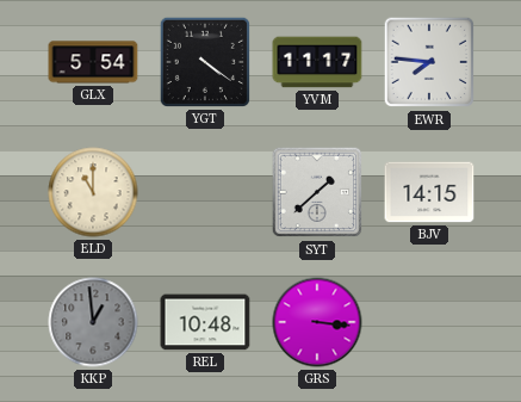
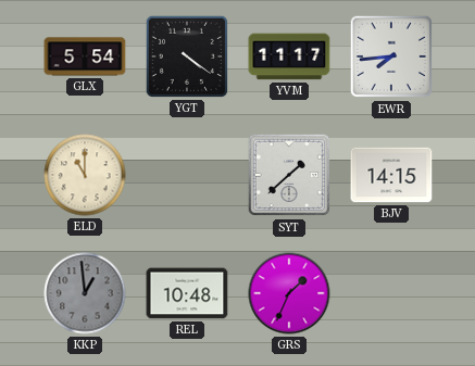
EWR: 7:46 -> 7:44 (391, 56)
GRS: 3:16 -> 1:34 (289, 293)
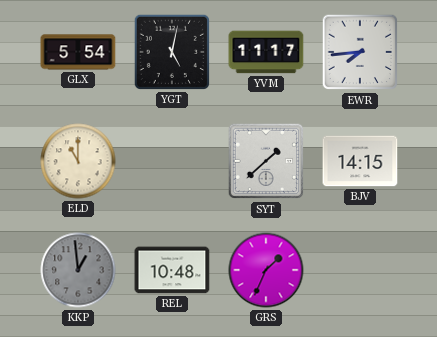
YGT: 4:21 -> 5:02 (172, 52)
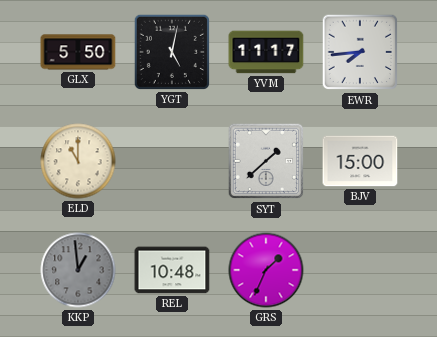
GLX: 5:54 -> 5:50 (78, 52)
BJV: 14:15 -> 15:00 (360, 161)
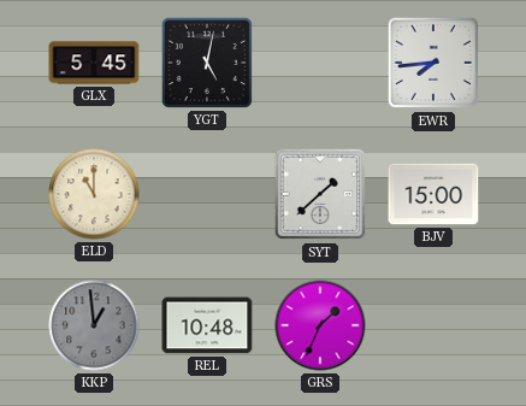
GLX: 5:50 -> 5:45 (94, 63)
YVM: 11:17 -> none (266, 52)
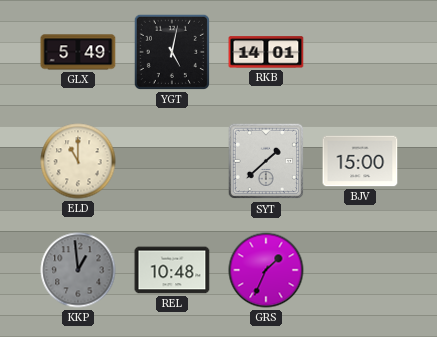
GLX: 5:45 -> 5:49 (78, 52)
RKB: none -> 14:01 (266, 52)
EWR: 7:44 -> none (433, 63)
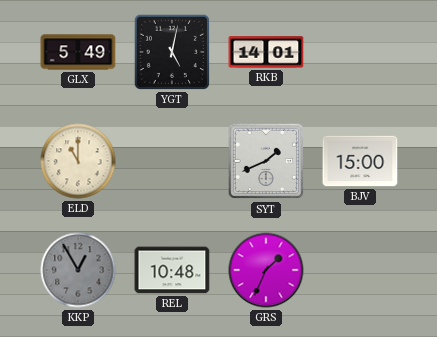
SYT: 1:38 -> 1:41 (266, 161)
KKP: 12:59 -> 12:55 (78, 270)
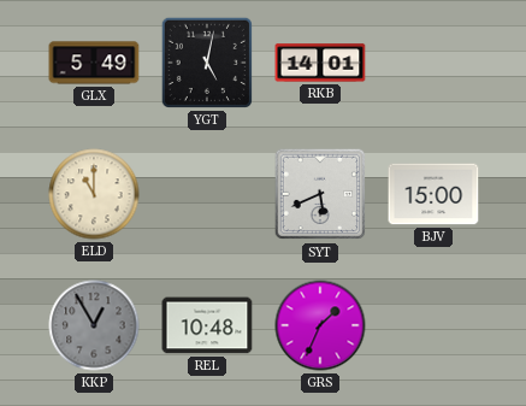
SYT: 1:41 -> 5:41 (320, 194)
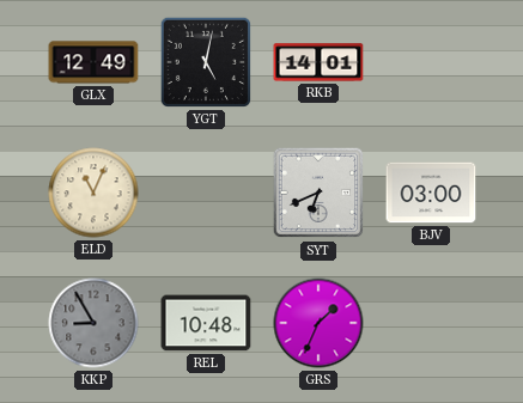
GLX: 5:49 -> 12:49 (93, 62)
ELD: 11:00 -> 11:04 (93, 193)
SYT: 5:41 -> 6:41 (318, 193)
BJV: 15:00 -> 03:00 (431, 193)
KKP: 12:55 -> 8:55 (93, 323)
